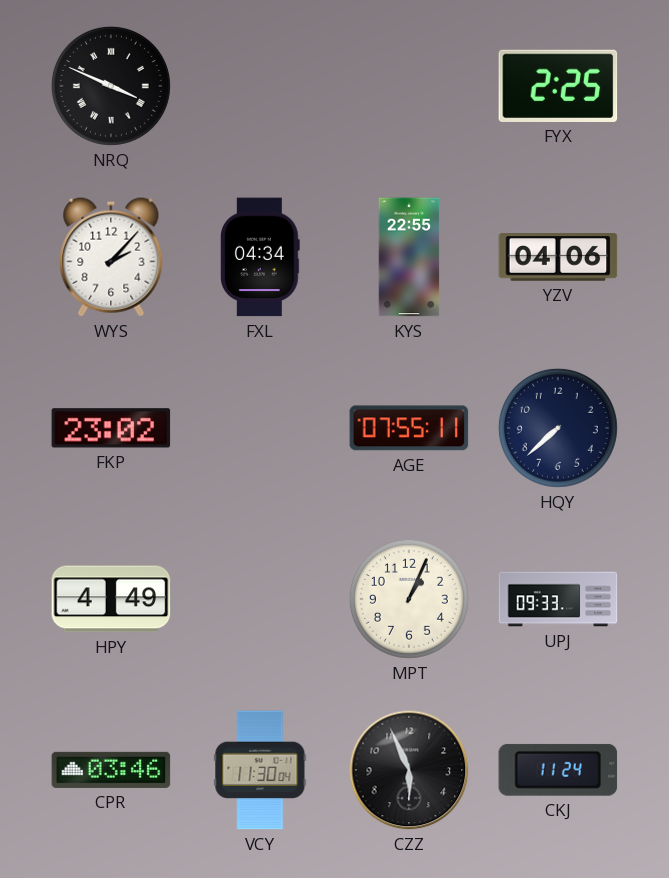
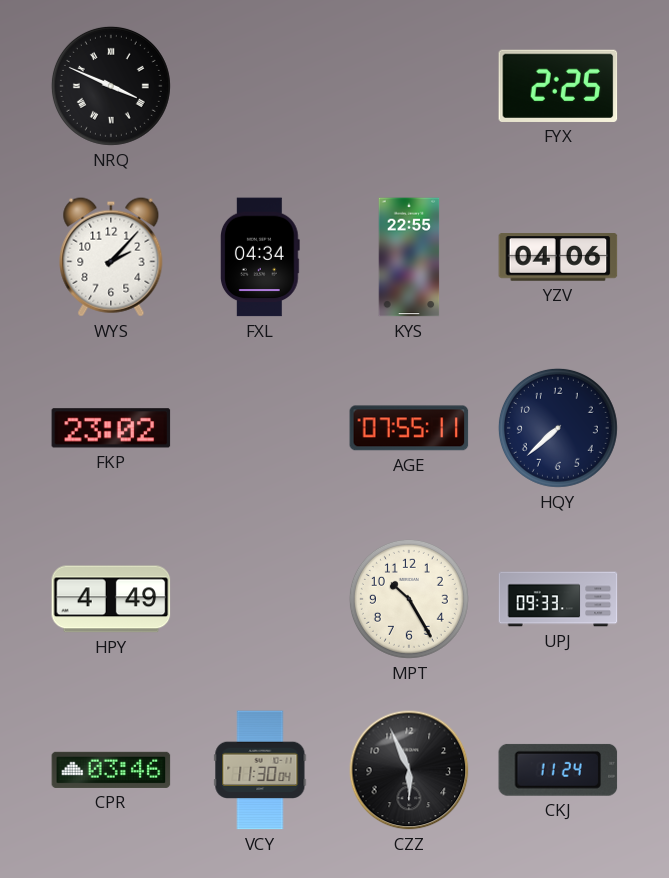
MPT: 1:04 -> 10:25 (409, 599)
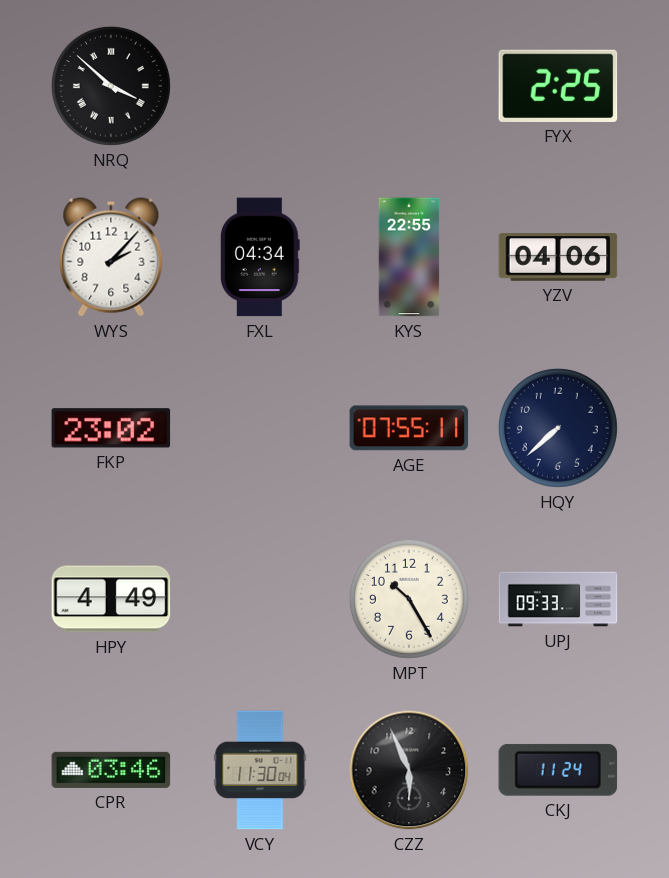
NRQ: 3:49 -> 3:52 (111, 86)
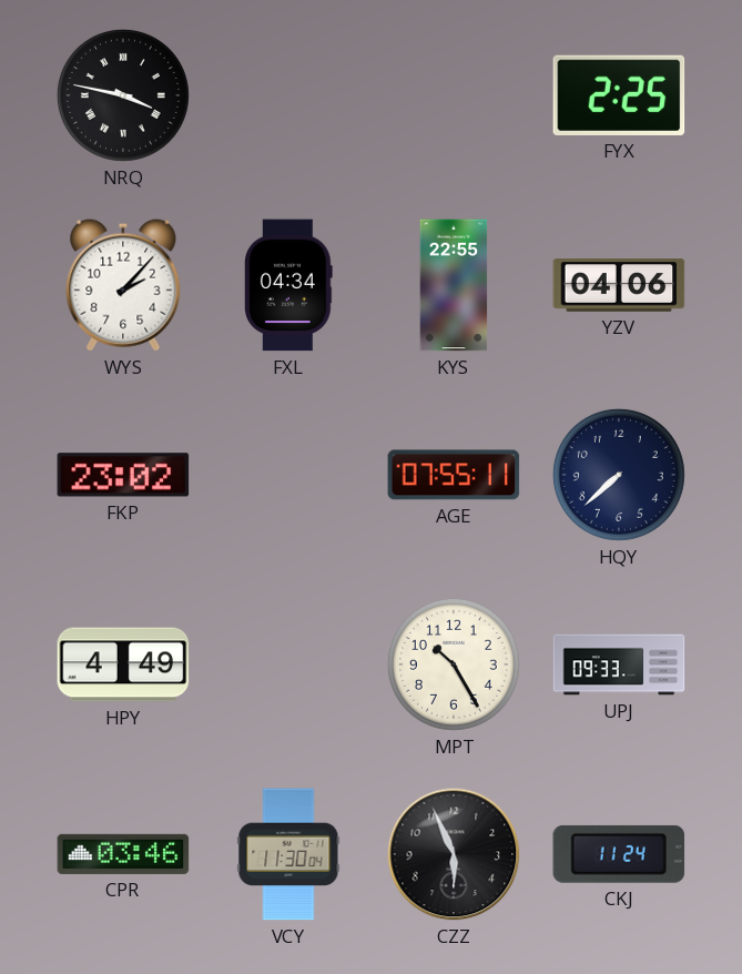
NRQ: 3:52 -> 3:47 (123, 95)
